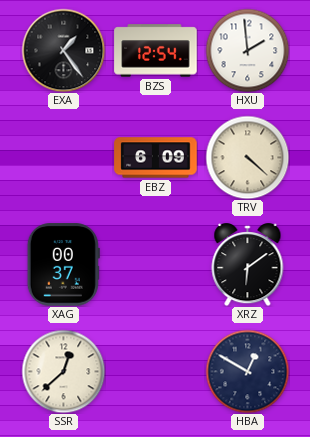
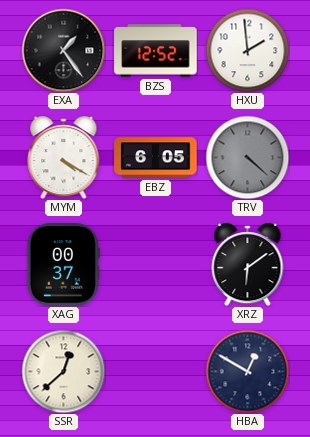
BZS: 12:54 -> 12:52 (156, 51)
MYM: none -> 4:20 (64, 158)
EBZ: 6:09 -> 6:05 (156, 158)
TRV dial: cream -> grey (247, 157)
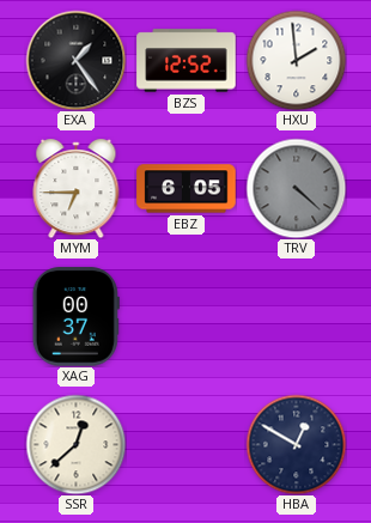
MYM: 4:20 -> 6:45 (77, 189)
XRZ: 6:09 -> none (248, 265)
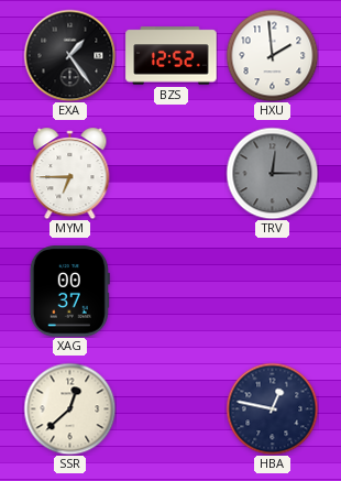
EBZ: 6:05 -> none (187, 189)
TRV: 4:22 -> 12:15 (272, 173)
HBA: 12:50 -> 12:47 (272, 408)
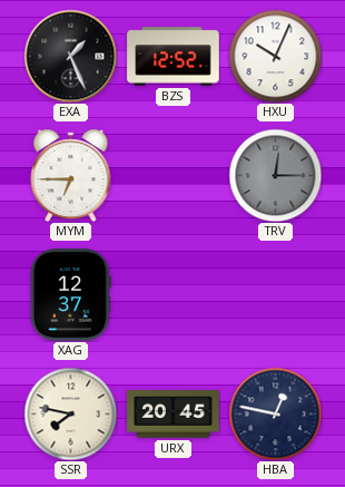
EXA: 1:24 -> 1:26 (70, 56)
HXU: 1:59 -> 10:04 (275, 56)
XAG: 00:37 -> 12:37 (70, 295)
SSR: 12:38 -> 7:47 (70, 413)
URX: none -> 20:45 (174, 415)
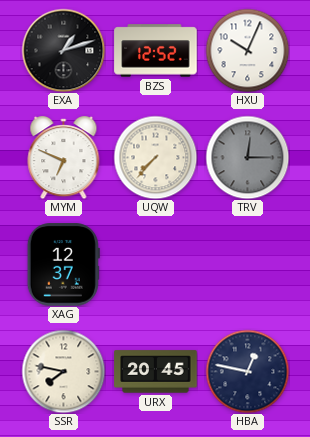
EXA: 1:26 -> 1:12 (63, 50)
MYM: 6:45 -> 6:49 (64, 158)
UQW: none -> 7:37 (155, 157)
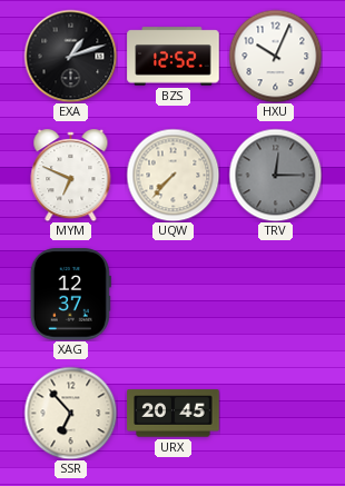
SSR: 7:47 -> 6:53 (70, 413)
HBA: 12:47 -> none (247, 371)
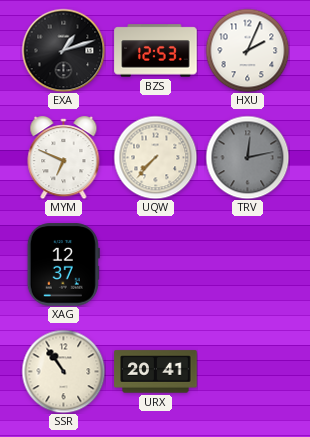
BZS: 12:52 -> 12:53 (156, 51)
HXU: 10:04 -> 2:04 (247, 50)
TRV: 12:15 -> 12:13 (247, 157)
SSR: 6:53 -> 10:54 (63, 371)
URX: 20:45 -> 20:41 (156, 372)
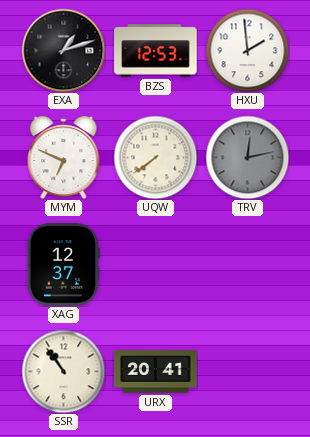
HXU: 2:04 -> 1:59 (247, 50)
UQW: 7:37 -> 7:39 (155, 157)
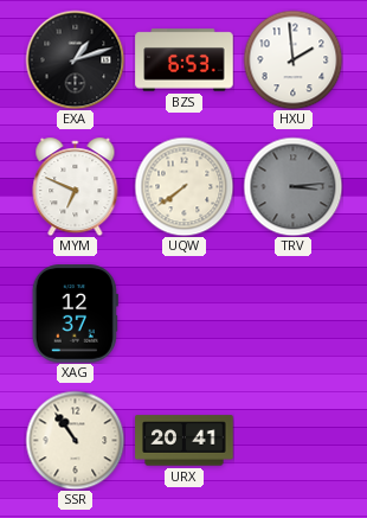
BZS: 12:53 -> 6:53 (185, 60)
TRV: 12:13 -> 3:14 (292, 186)
